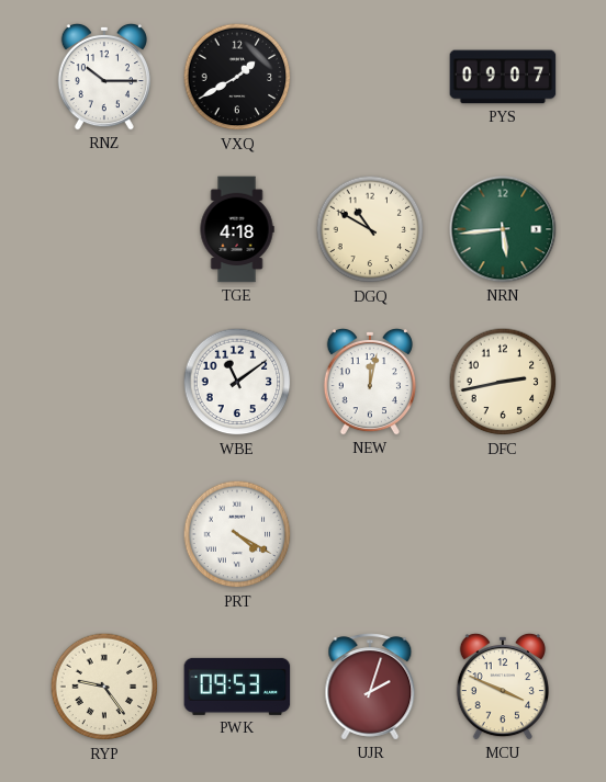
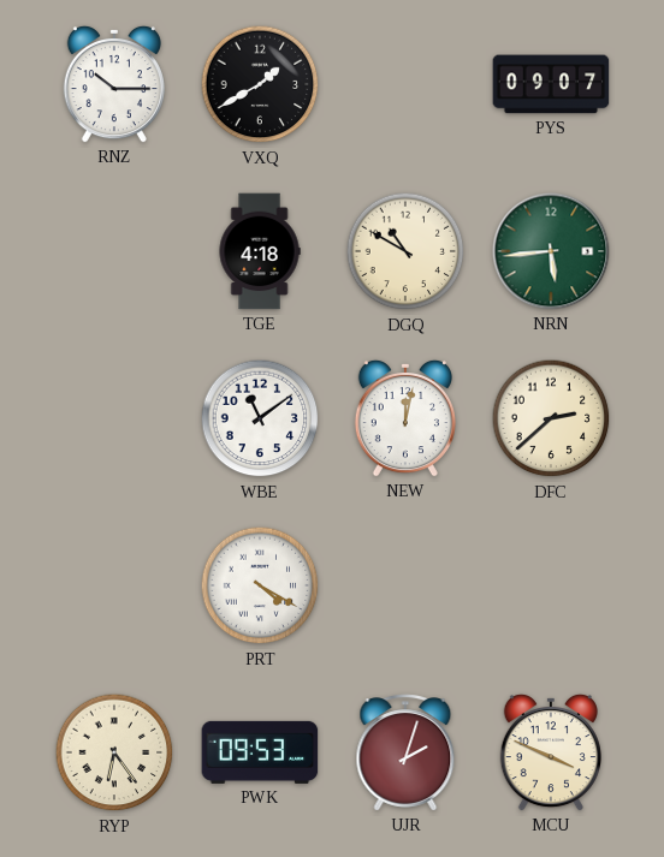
DFC: 2:43 -> 2:38 (551, 418)
RYP: 9:24 -> 6:24 (114, 752)
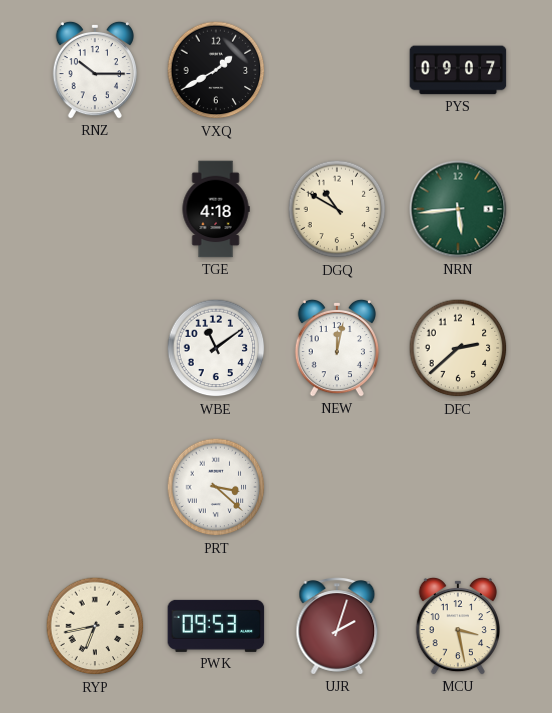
PRT: 4:20 -> 3:22 (216, 487)
RYP: 6:24 -> 6:43 (95, 626)
MCU: 3:49 -> 3:28 (458, 626)
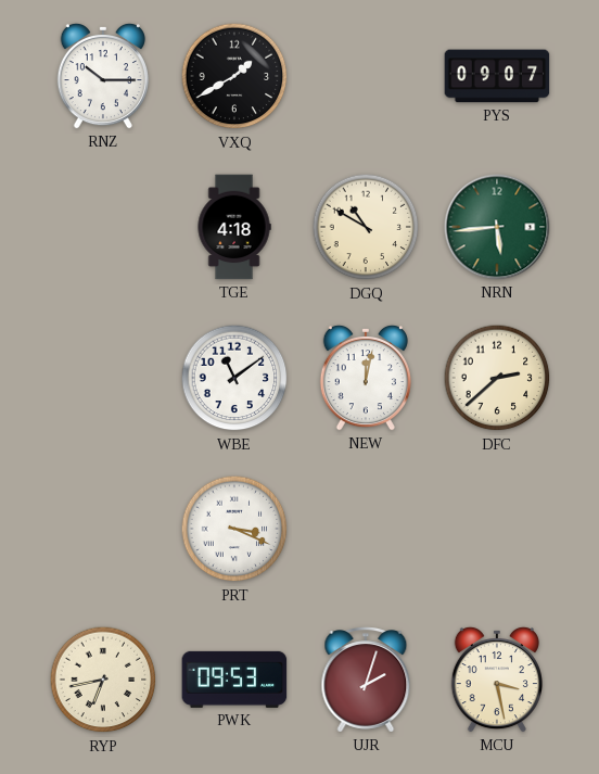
PRT: 3:22 -> 3:19 (234, 529)
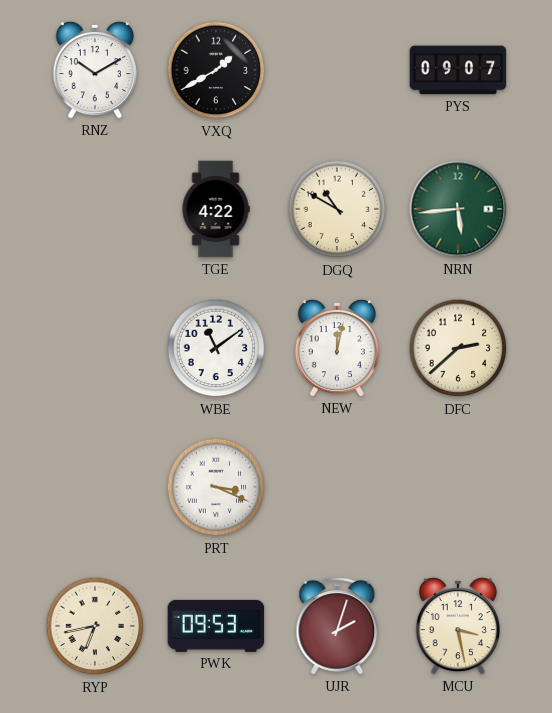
RNZ: 10:15 -> 10:10 (95, 70)
TGE: 4:18 -> 4:22 (216, 209)
